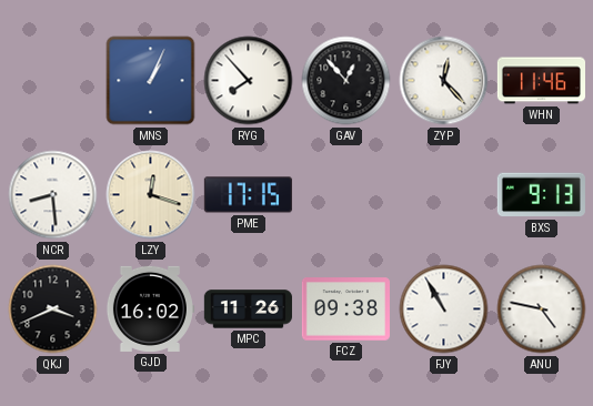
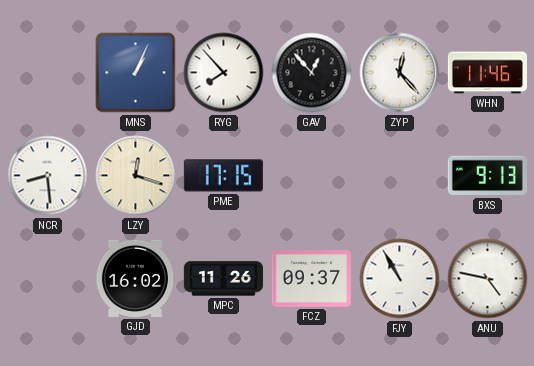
QKJ: 3:41 -> none (53, 309)
FCZ: 09:38 -> 09:37 (311, 279)
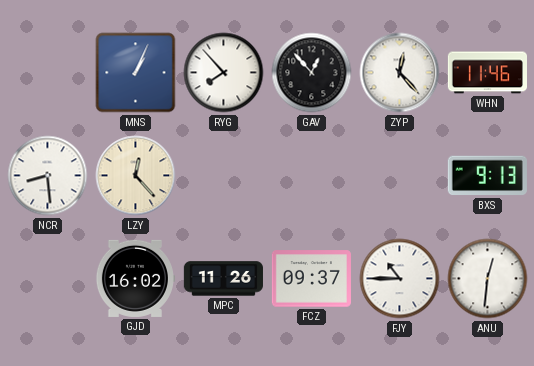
LZY: 12:18 -> 12:23 (136, 176)
PME: 17:15 -> none (223, 176)
FJY: 10:55 -> 10:45 (400, 279)
ANU: 4:47 -> 12:31 (488, 279)
